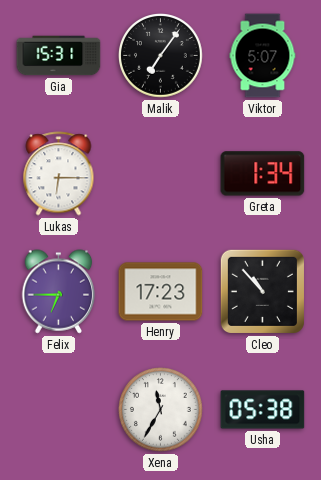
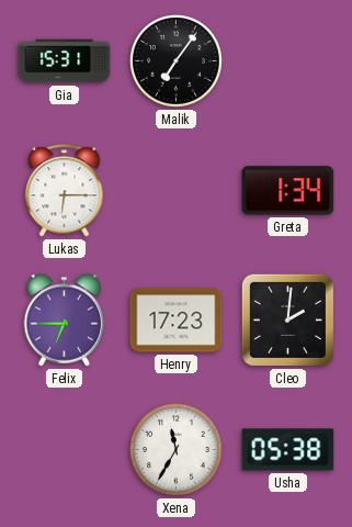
Viktor: 5:07 -> none (263, 56)
Cleo: 10:53 -> 2:01 (287, 319)
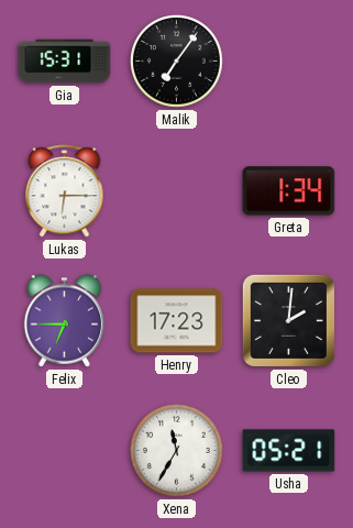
Usha: 05:38 -> 05:21 (289, 451)
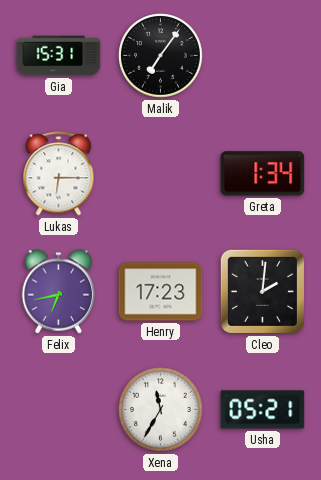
Felix: 6:45 -> 6:43 (59, 292)
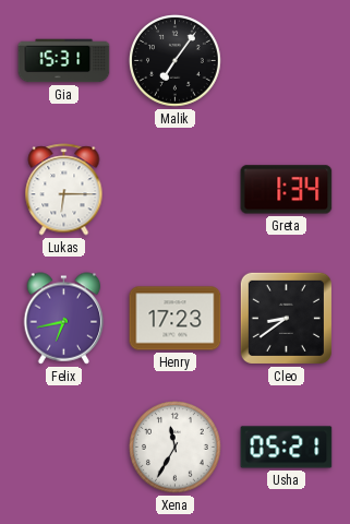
Cleo: 2:01 -> 8:39 (286, 318)
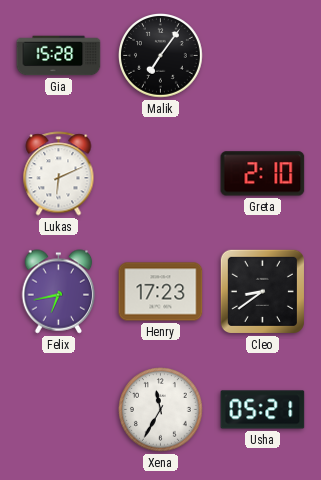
Gia: 15:31 -> 15:28 (59, 56)
Lukas: 6:15 -> 6:11 (59, 174)
Greta: 1:34 -> 2:10 (263, 174)
